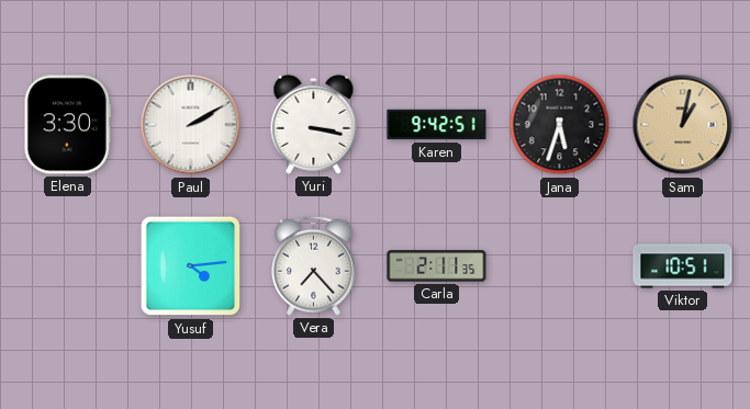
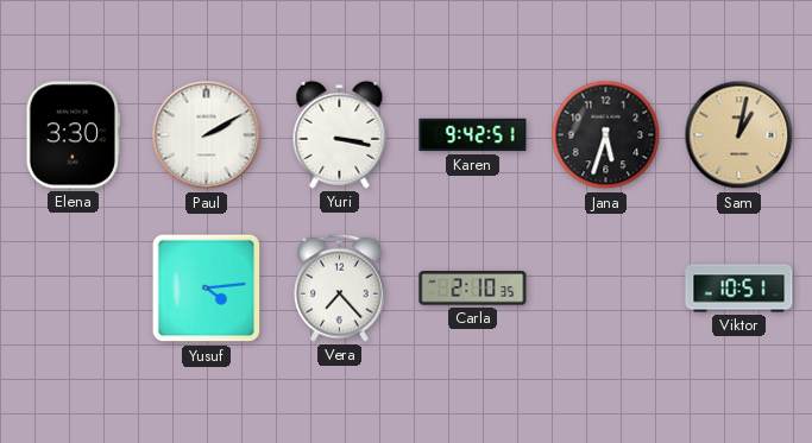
Carla: 2:11 -> 2:10 (473, 289)
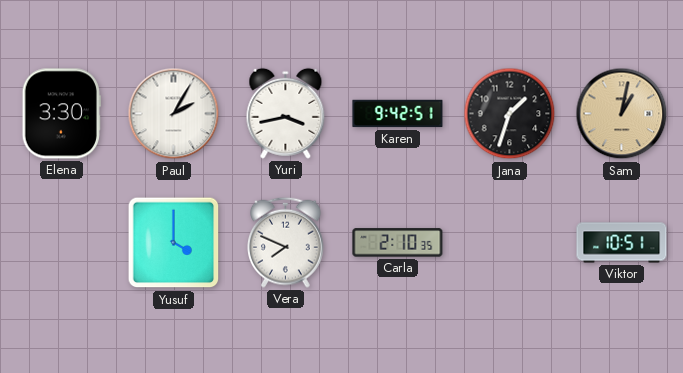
Paul: 2:10 -> 2:05 (174, 114)
Yuri: 3:17 -> 3:43 (286, 113)
Jana: 5:33 -> 1:33 (510, 114)
Yusuf: 4:14 -> 4:00 (174, 243)
Vera: 7:23 -> 7:49 (286, 242)
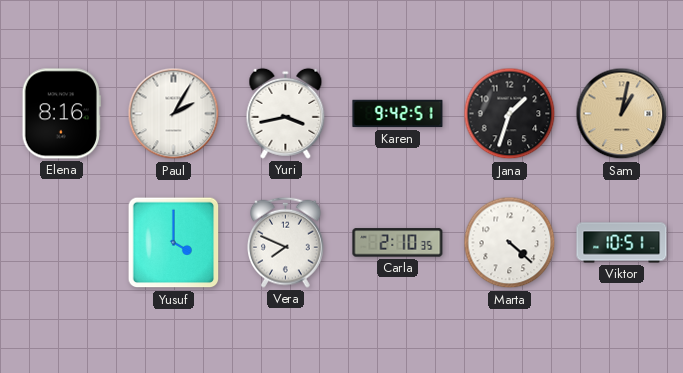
Elena: 3:30 -> 8:16 (61, 114)
Marta: none -> 4:22 (510, 243)
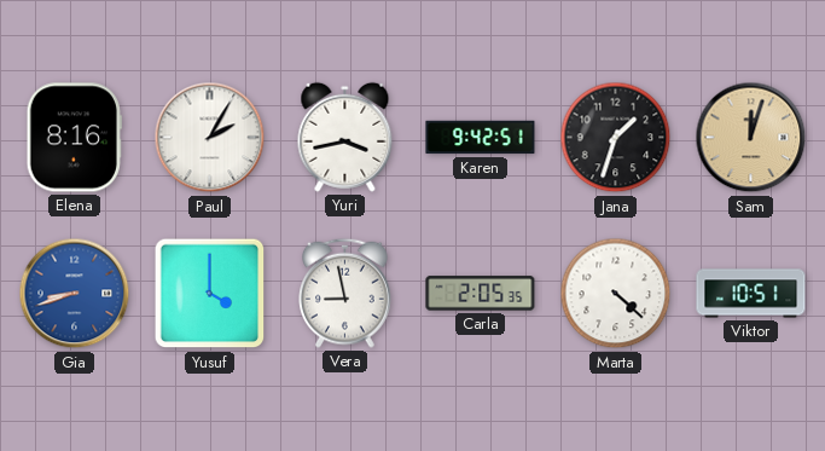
Sam: 1:02 -> 12:03 (751, 138)
Gia: none -> 8:42 (75, 294)
Vera: 7:49 -> 8:58 (345, 293)
Carla: 2:10 -> 2:05 (481, 294)
